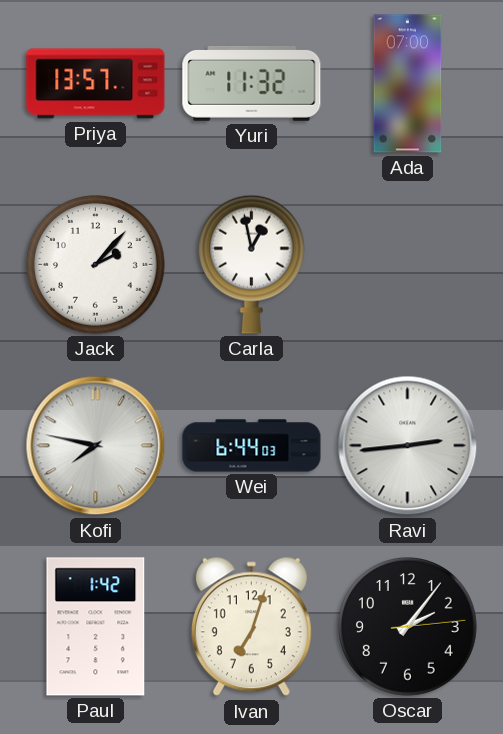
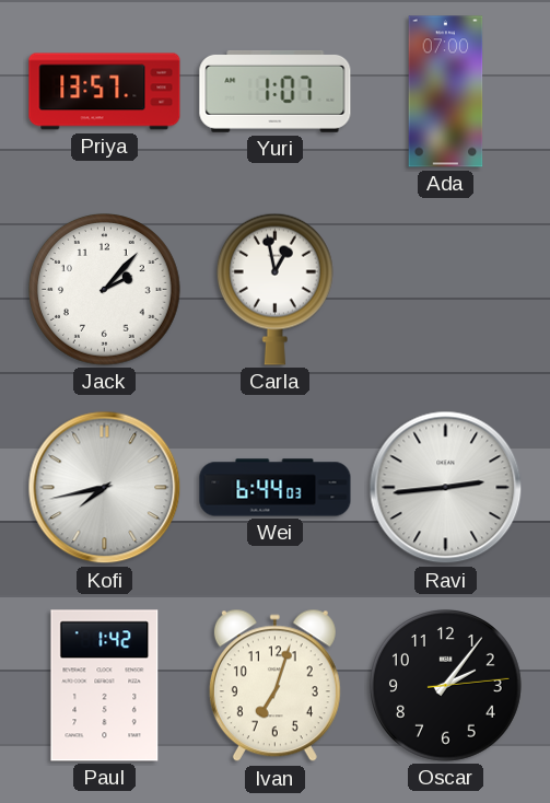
Yuri: 11:32 -> 1:07 (276, 91)
Kofi: 7:47 -> 7:43 (105, 488)
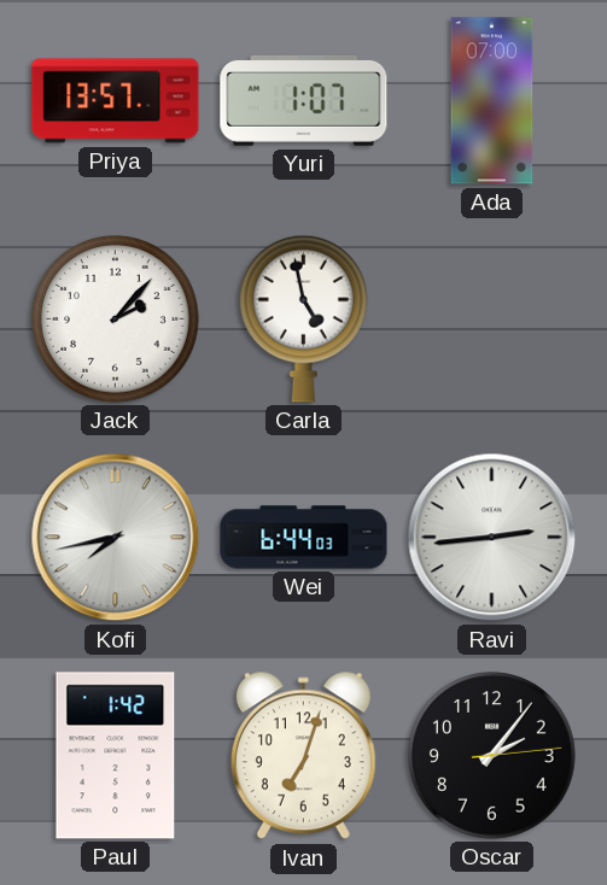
Carla: 12:58 -> 4:58 (303, 318)
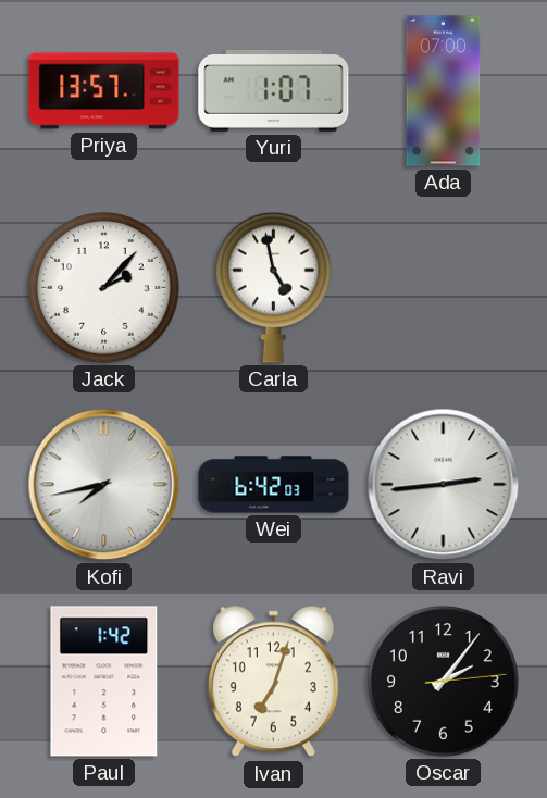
Wei: 6:44 -> 6:42 (274, 485)
